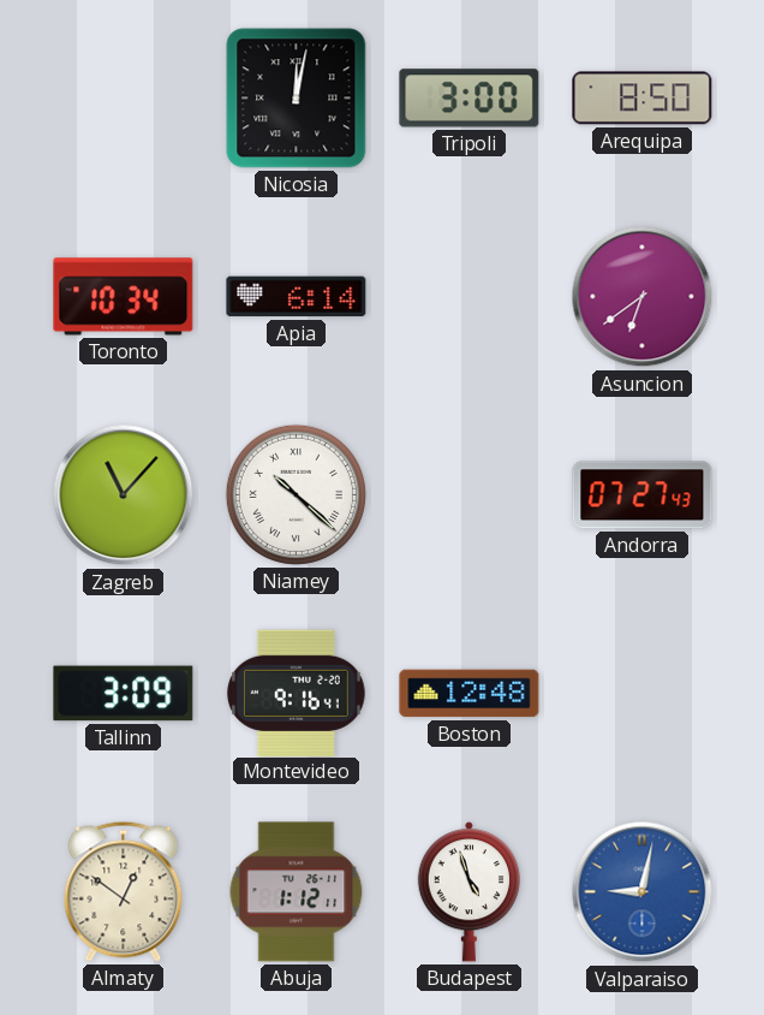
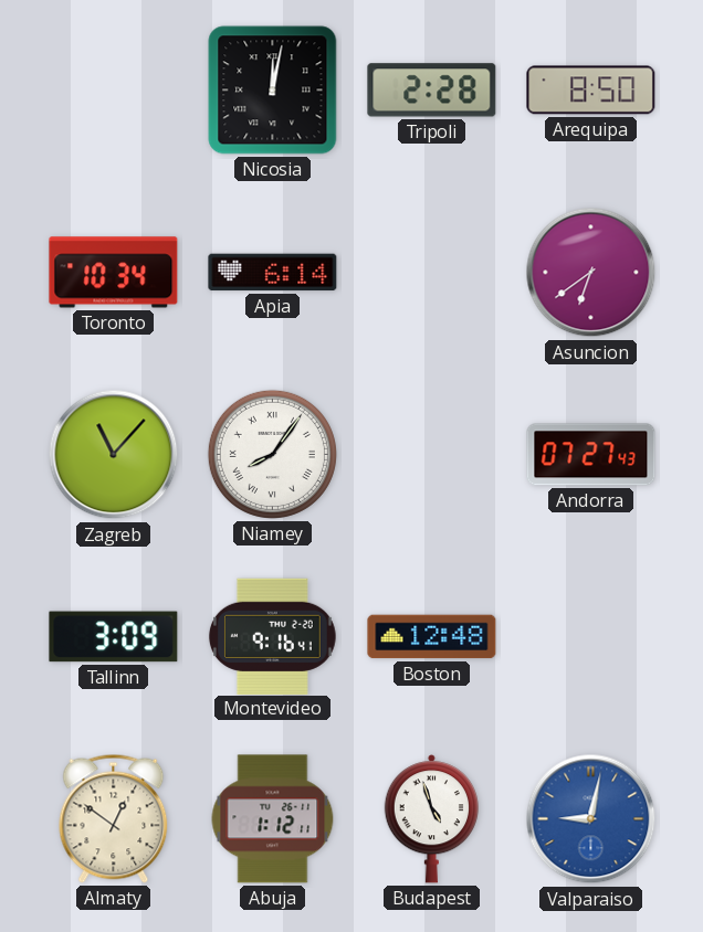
Tripoli: 3:00 -> 2:28 (432, 91)
Niamey: 10:22 -> 8:06 (272, 454)
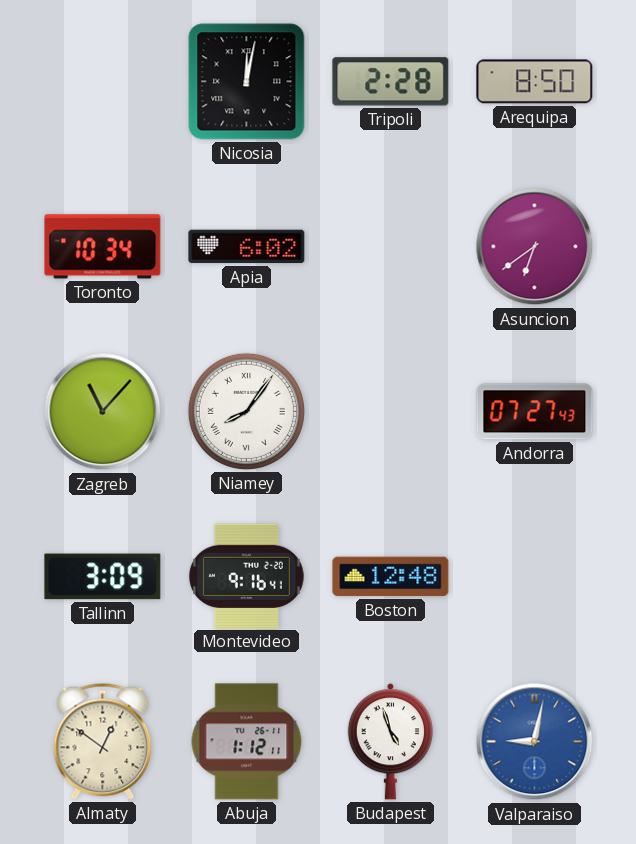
Apia: 6:14 -> 6:02 (247, 247)
